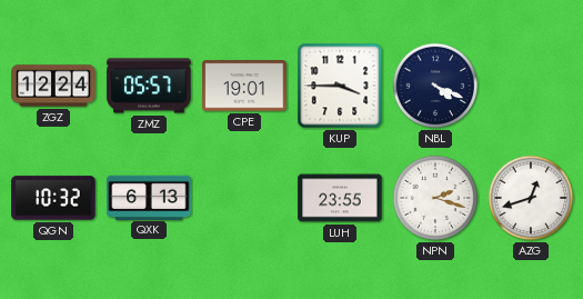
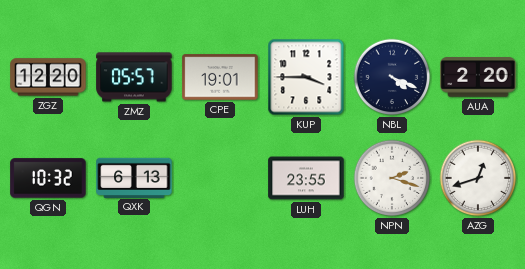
ZGZ: 12:24 -> 12:20 (48, 77)
AUA: none -> 2:20 (478, 77)
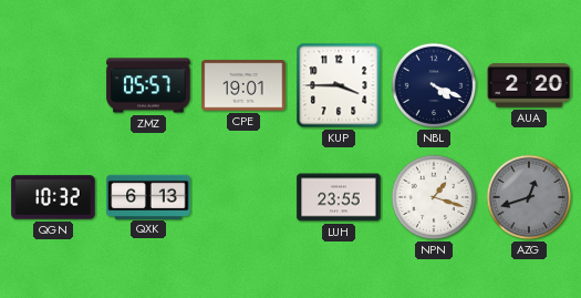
ZGZ: 12:20 -> none (48, 77)
NPN: 2:18 -> 1:18 (434, 197)
AZG dial: white -> grey (529, 197)
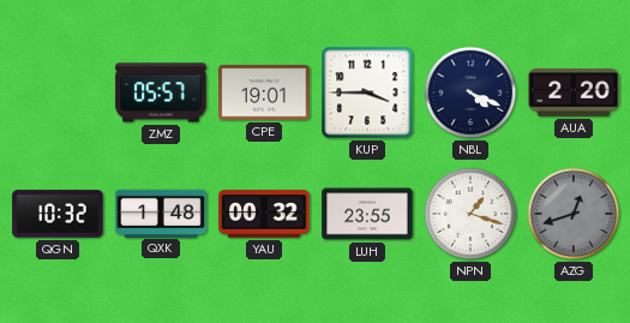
QXK: 6:13 -> 1:48 (161, 213)
YAU: none -> 00:32 (264, 214)
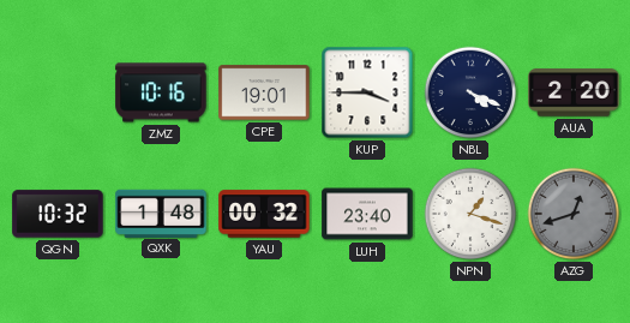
ZMZ: 05:57 -> 10:16 (161, 92)
LUH: 23:55 -> 23:40 (367, 214)
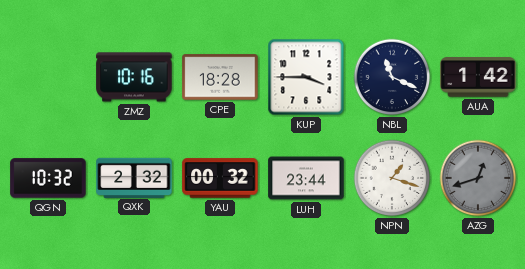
CPE: 19:01 -> 18:28 (220, 77)
NBL: 4:19 -> 11:19 (392, 77)
AUA: 2:20 -> 1:42 (478, 77)
QXK: 1:48 -> 2:32 (134, 177)
LUH: 23:40 -> 23:44 (306, 178)
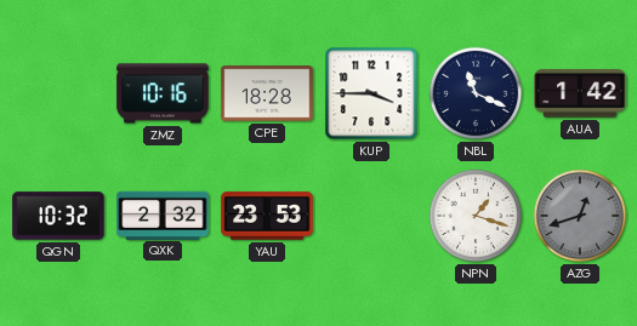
YAU: 00:32 -> 23:53 (267, 216)
LUH: 23:44 -> none (306, 178)
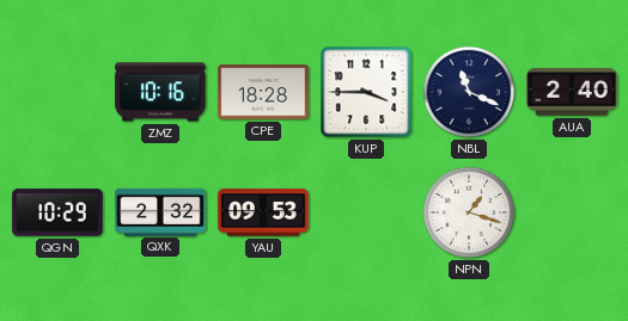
AUA: 1:42 -> 2:40 (572, 92)
QGN: 10:32 -> 10:29 (57, 212)
YAU: 23:53 -> 09:53 (263, 212)
AZG: 12:42 -> none (580, 216)
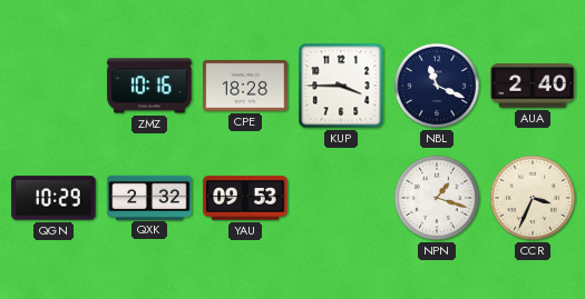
CCR: none -> 3:34 (533, 198)
